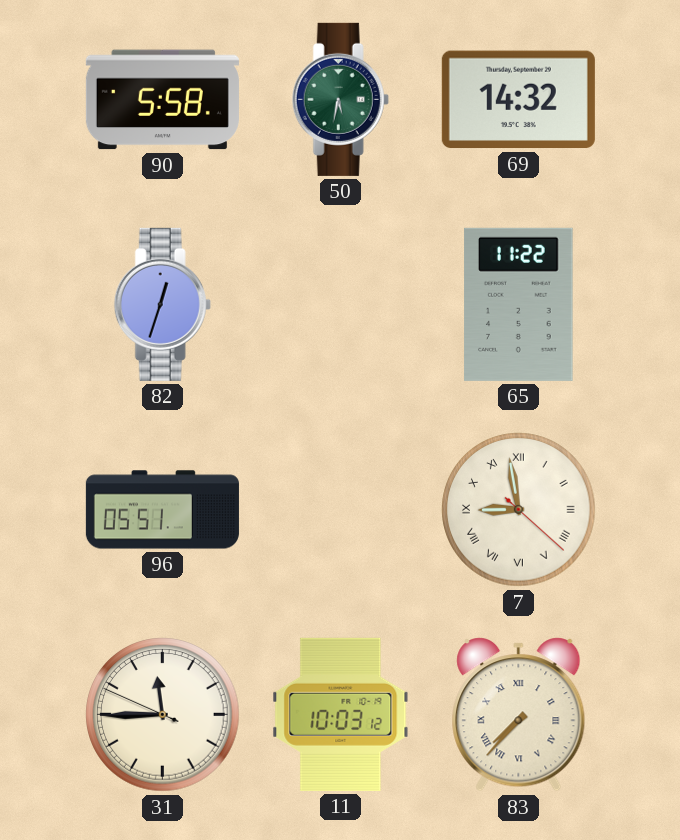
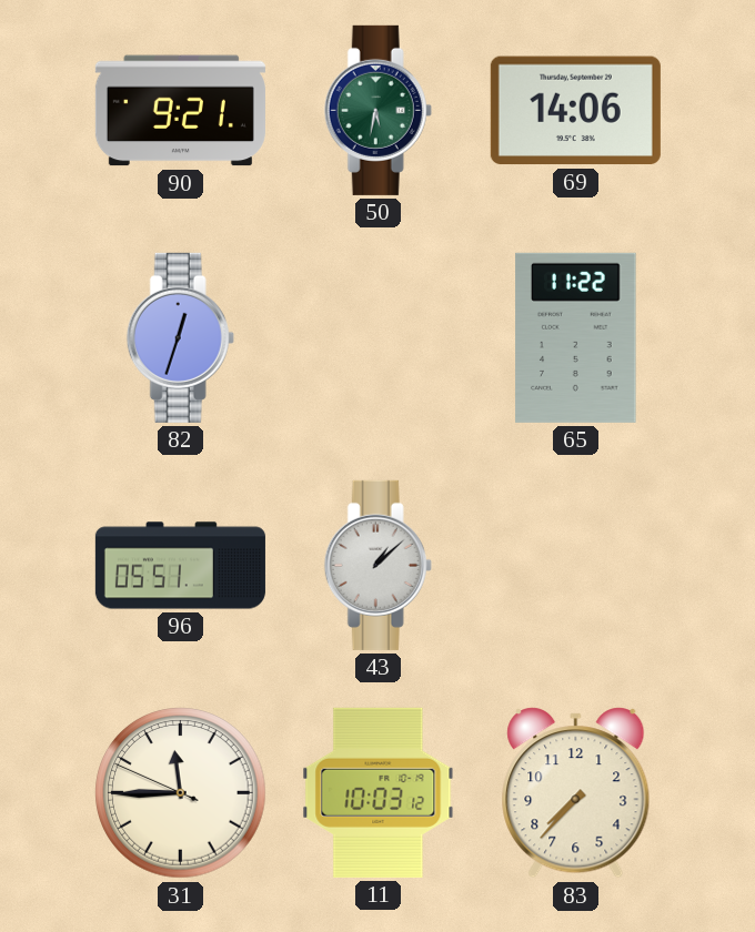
90: 5:58 -> 9:21 (180, 111)
69: 14:32 -> 14:06 (575, 111)
43: none -> 1:08 (377, 565)
7: 8:58 -> none (519, 510)
83 numerals: Roman -> Arabic (576, 793)
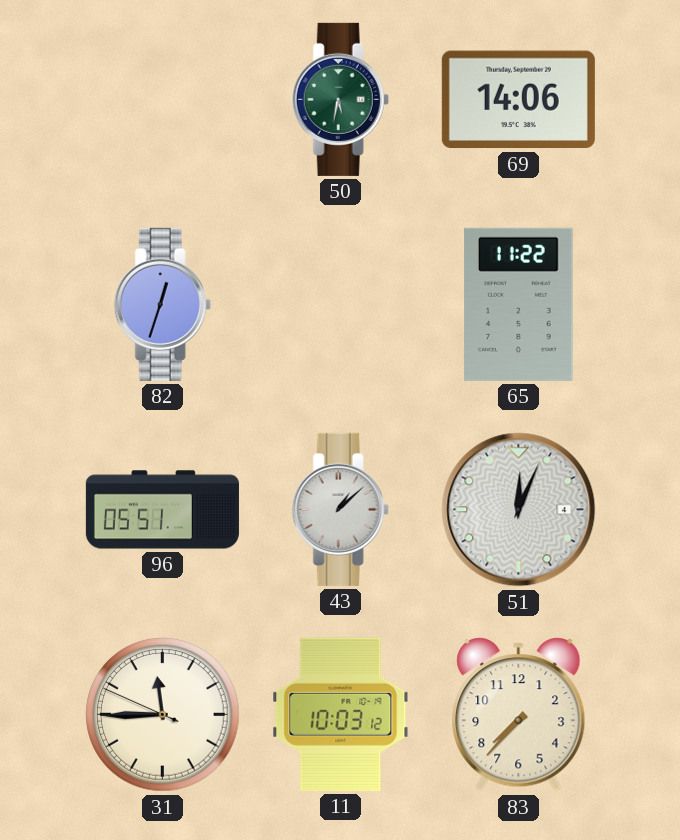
90: 9:21 -> none (180, 111)
51: none -> 12:04 (519, 510)
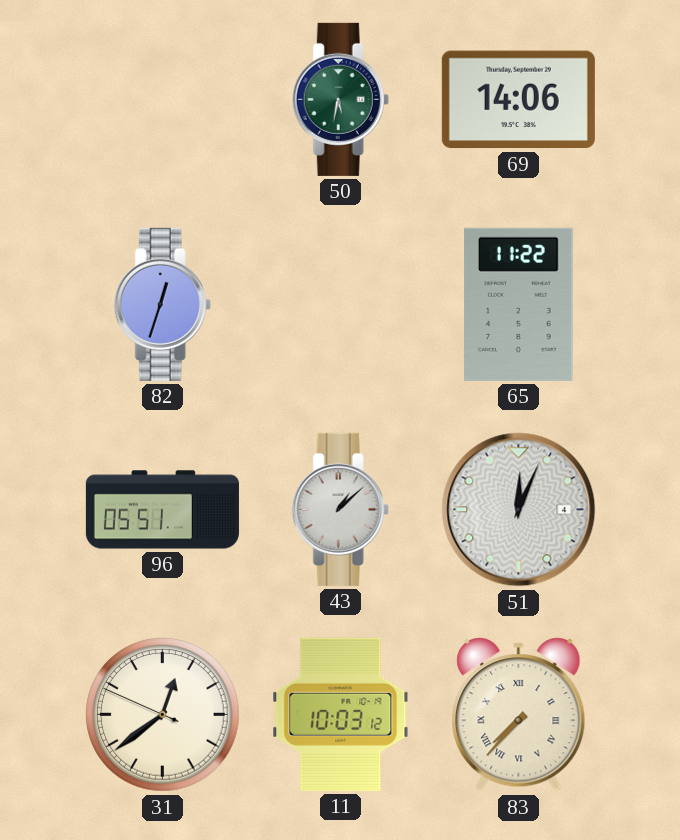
31: 11:44 -> 12:38 (163, 715)
83 numerals: Arabic -> Roman (519, 715)
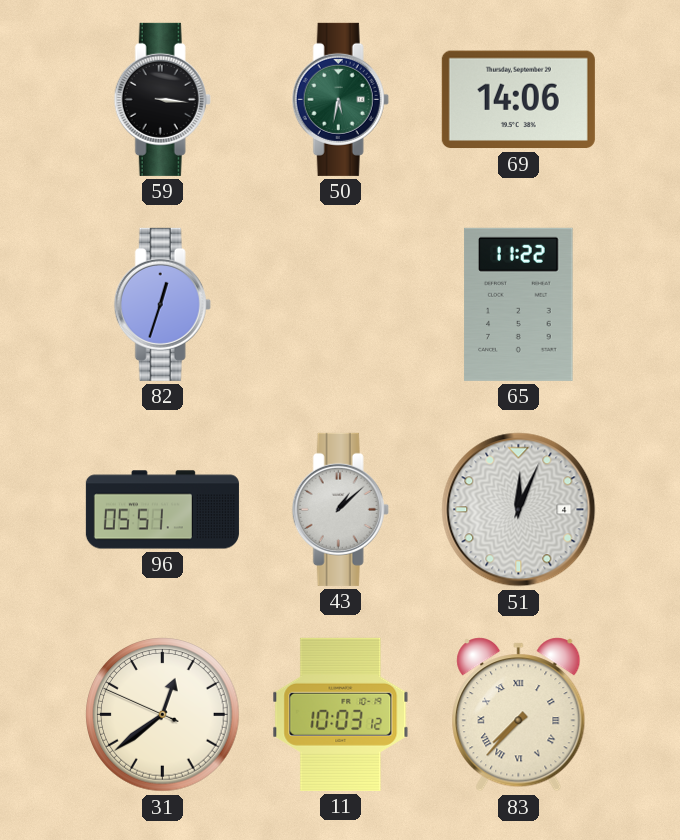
59: none -> 3:16 (162, 99)
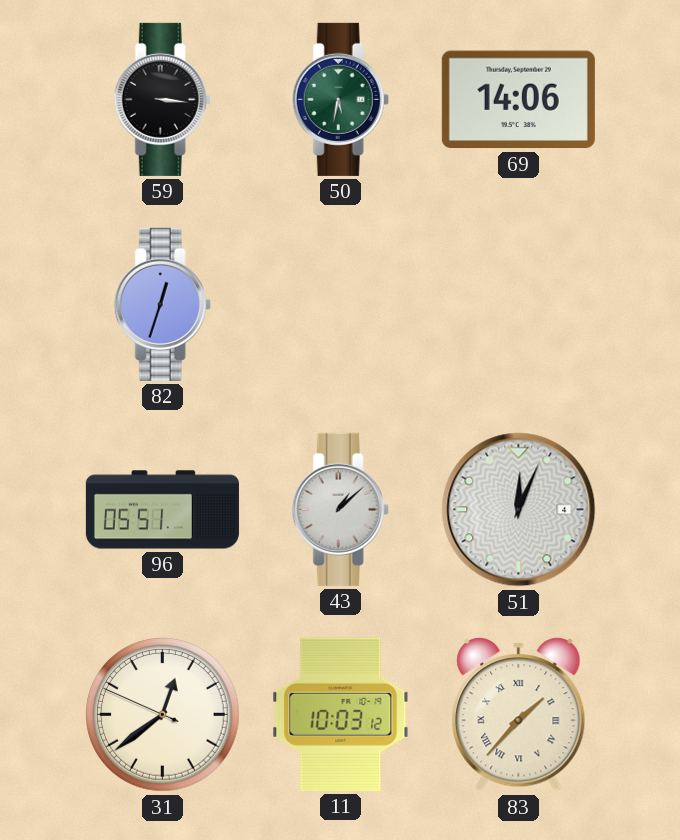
65: 11:22 -> none (519, 304)
83: 7:37 -> 1:37 (519, 715)
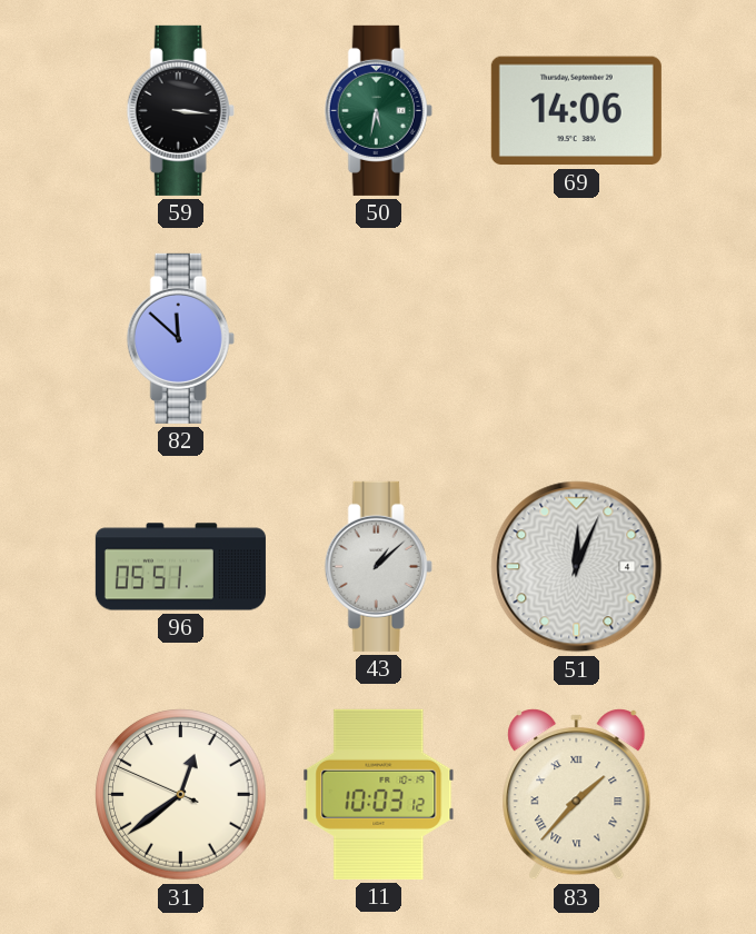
82: 12:33 -> 11:52 (180, 338)
